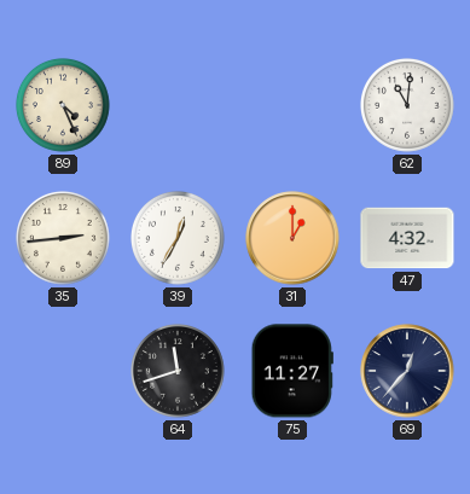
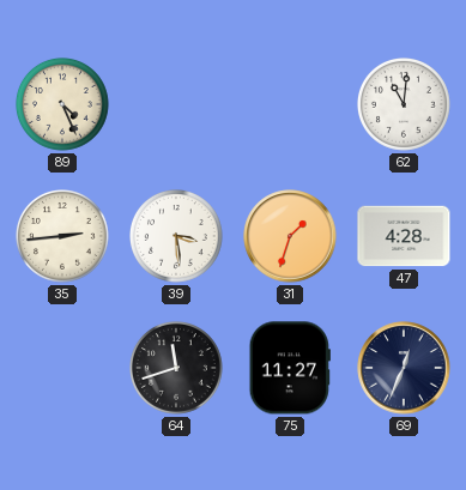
39: 12:35 -> 3:29 (177, 237)
31: 1:00 -> 1:33 (290, 236)
47: 4:32 -> 4:28 (404, 236)
69: 12:37 -> 12:34 (404, 368)
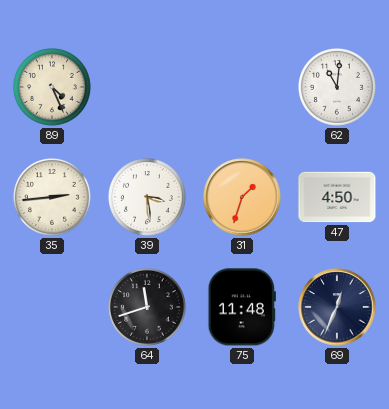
47: 4:28 -> 4:50 (337, 197)
75: 11:27 -> 11:48 (242, 307)
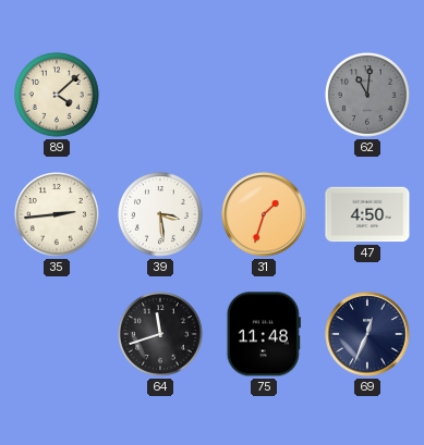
89: 4:26 -> 4:08 (58, 96)
62 dial: white -> grey (368, 96)
